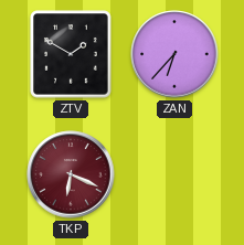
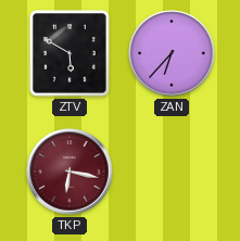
ZTV: 1:50 -> 5:50 (70, 53)
TKP: 6:19 -> 6:17 (70, 172)
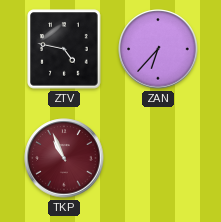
ZTV: 5:50 -> 4:47 (64, 49)
TKP: 6:17 -> 10:56 (64, 158)
